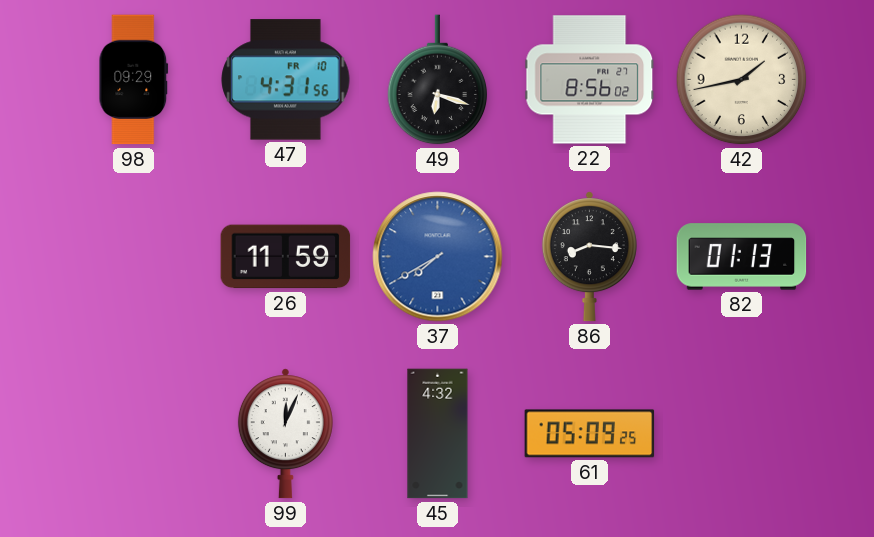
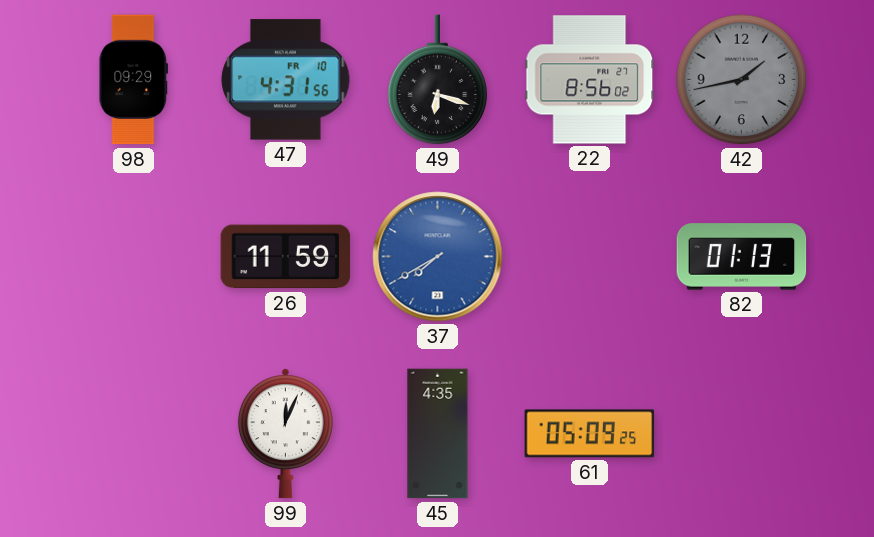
42 dial: cream -> grey (742, 80)
86: 8:16 -> none (589, 257)
45: 4:32 -> 4:35 (438, 434)
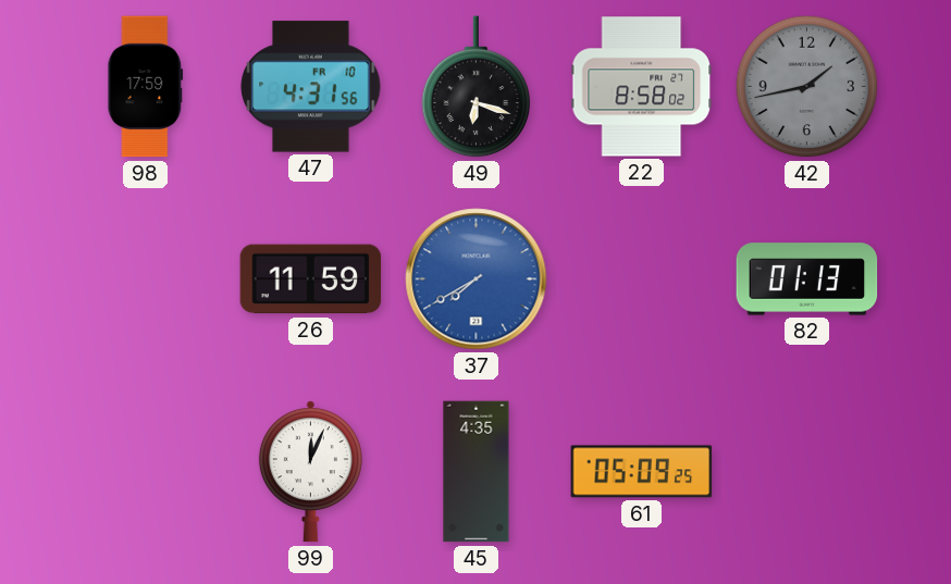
98: 09:29 -> 17:59 (146, 87)
22: 8:56 -> 8:58 (642, 87)
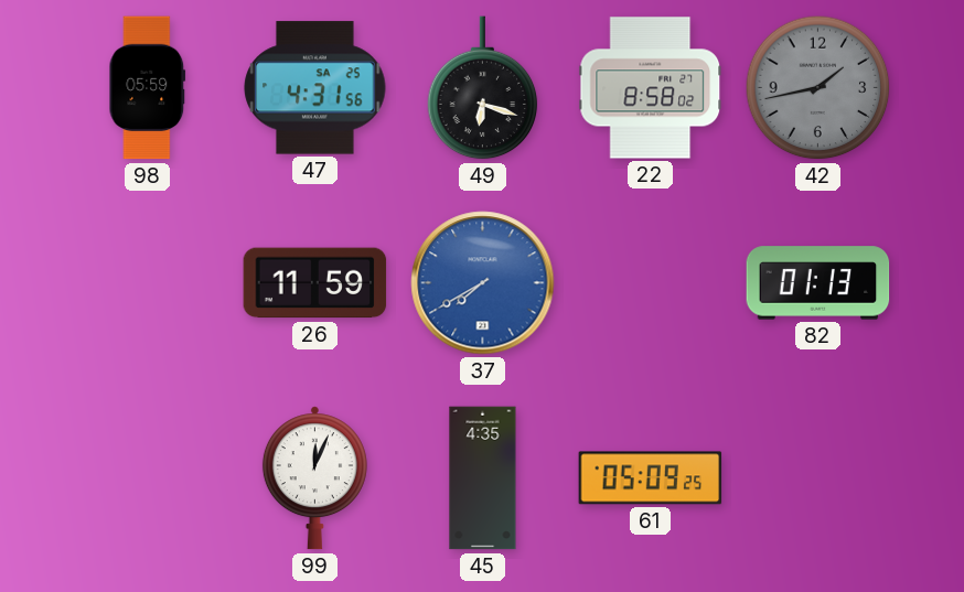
98: 17:59 -> 05:59 (148, 88)
47 date: FR 10 -> SA 25 (315, 88)
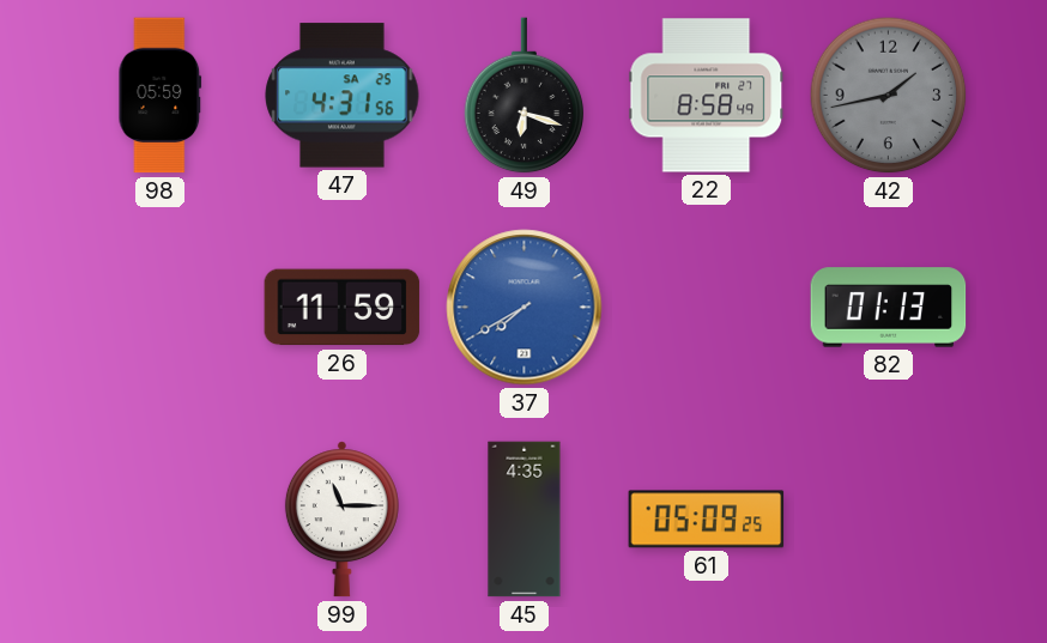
22: 8:58:02 -> 8:58:49 (707, 96)
99: 12:04 -> 11:15 (341, 520)
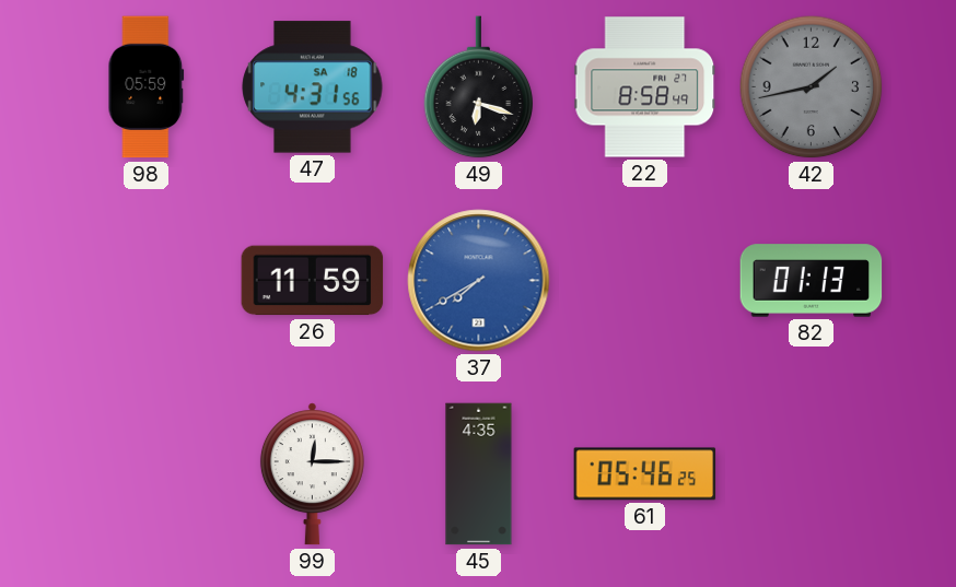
47 date: SA 25 -> SA 18 (313, 87)
99: 11:15 -> 12:15 (312, 474)
61: 05:09 -> 05:46 (645, 474)
